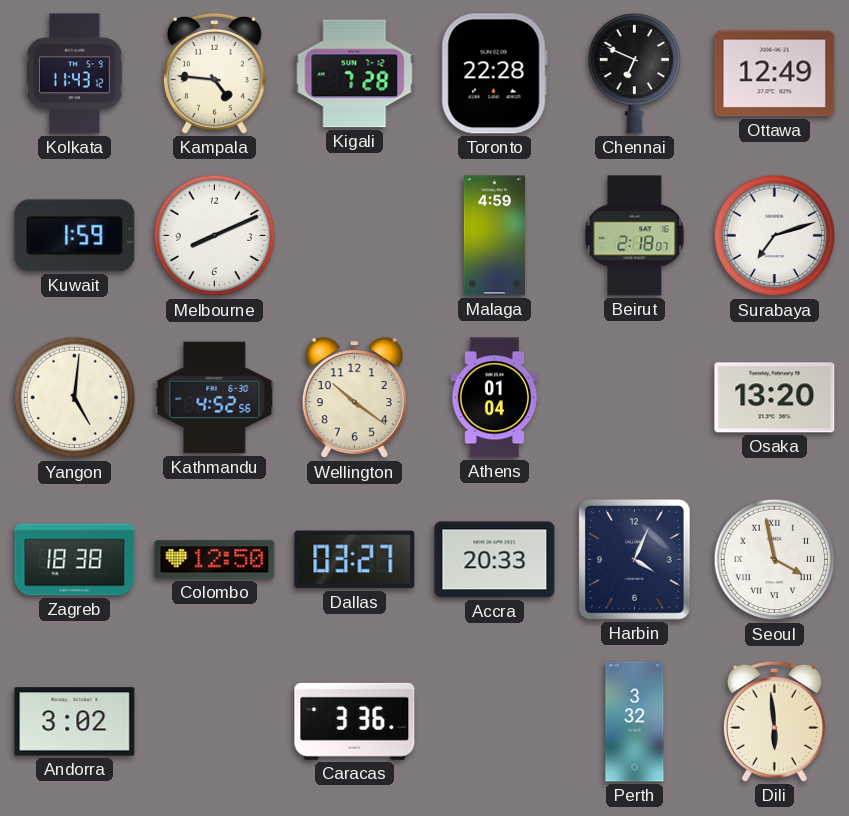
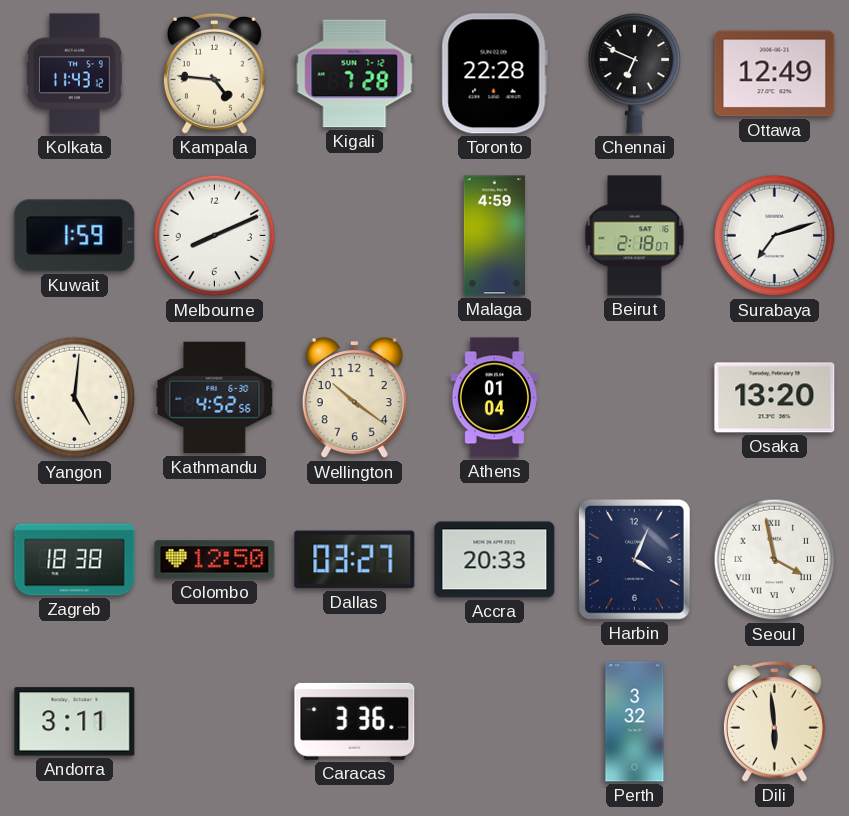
Andorra: 3:02 -> 3:11 (75, 722)
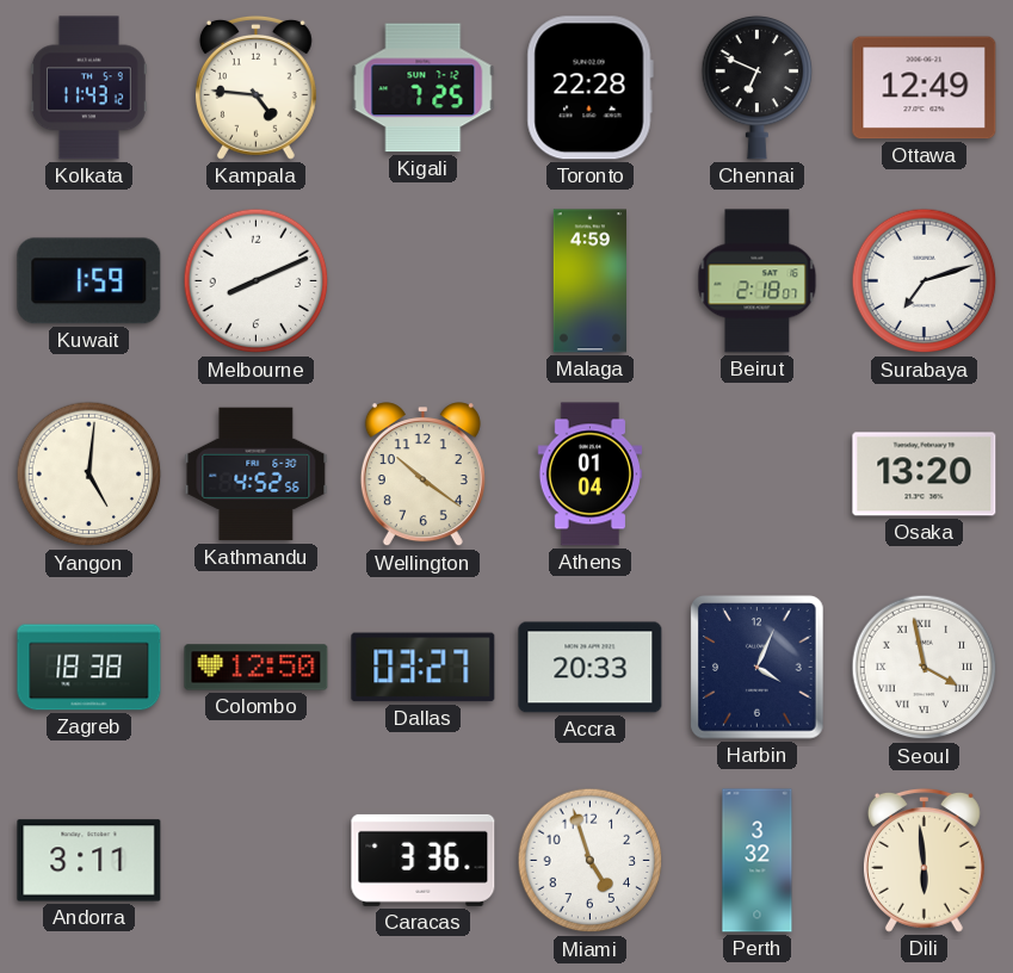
Kigali: 7:28 -> 7:25 (424, 88)
Miami: none -> 4:57 (591, 861)
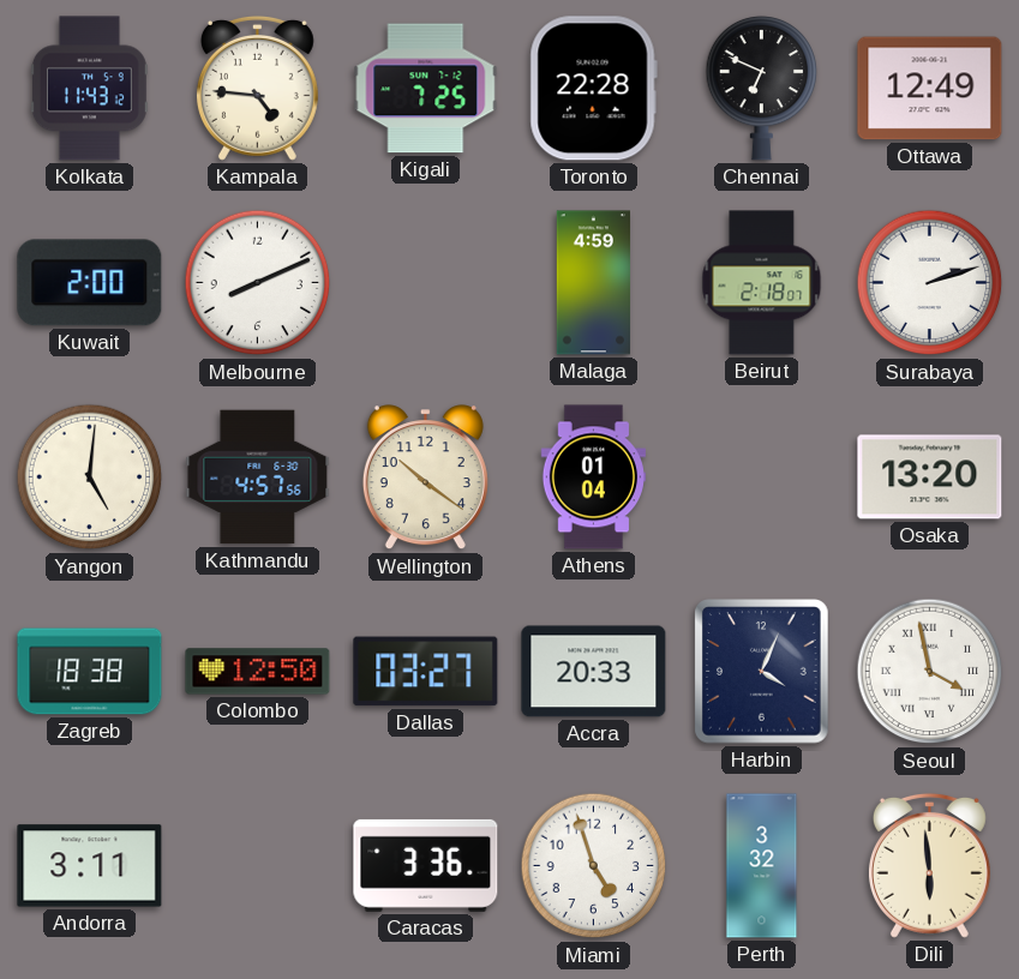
Kuwait: 1:59 -> 2:00 (90, 283)
Surabaya: 7:12 -> 2:12 (930, 283)
Kathmandu: 4:52 -> 4:57 (258, 478)
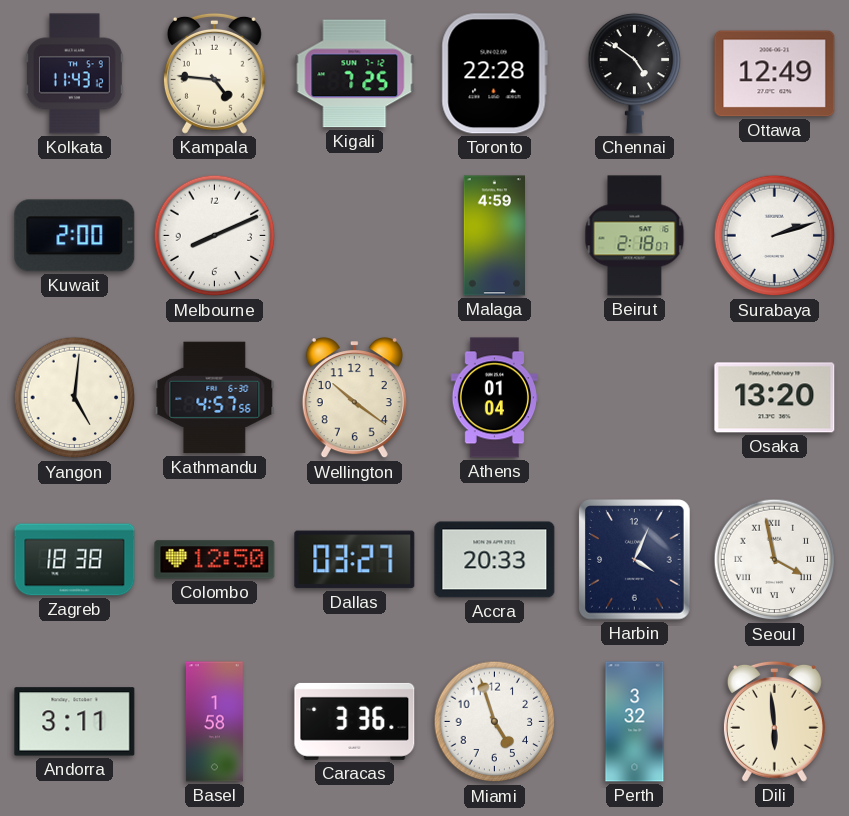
Chennai: 6:49 -> 4:51 (635, 73)
Basel: none -> 1:58 (215, 722)
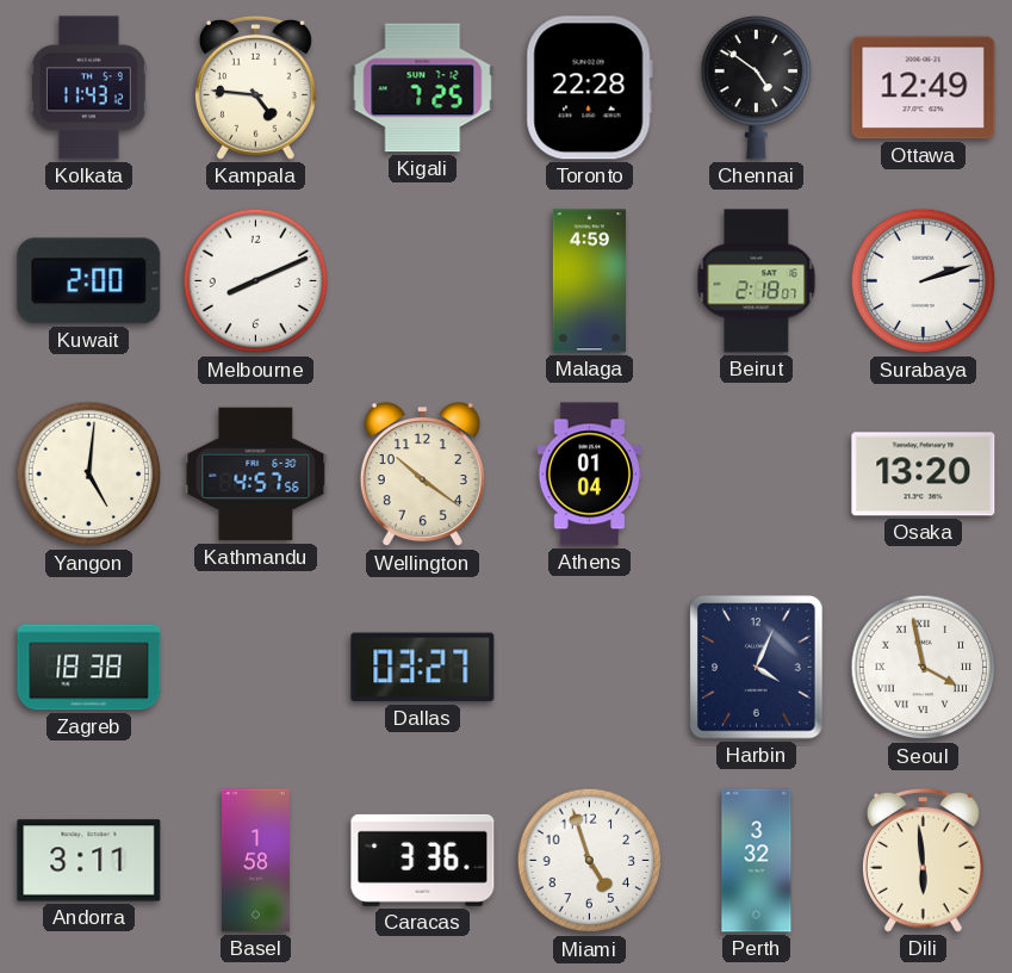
Colombo: 12:50 -> none (215, 560)
Accra: 20:33 -> none (495, 560)
